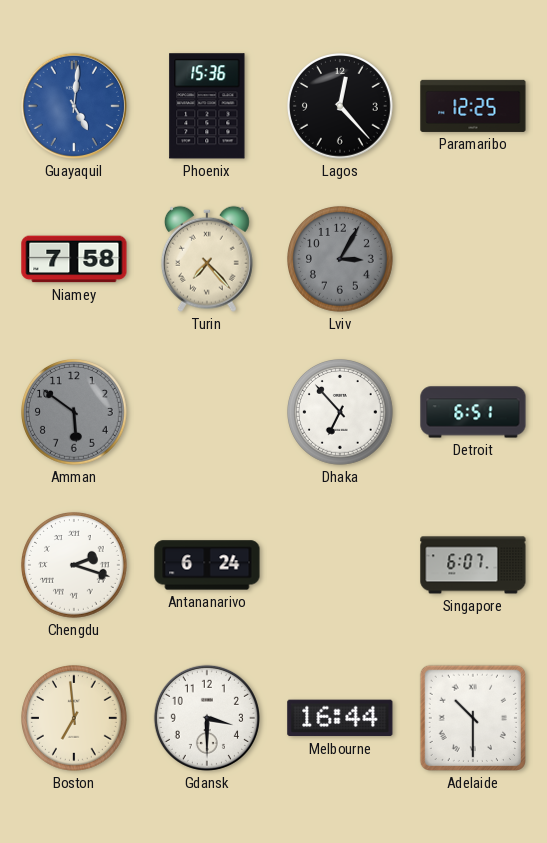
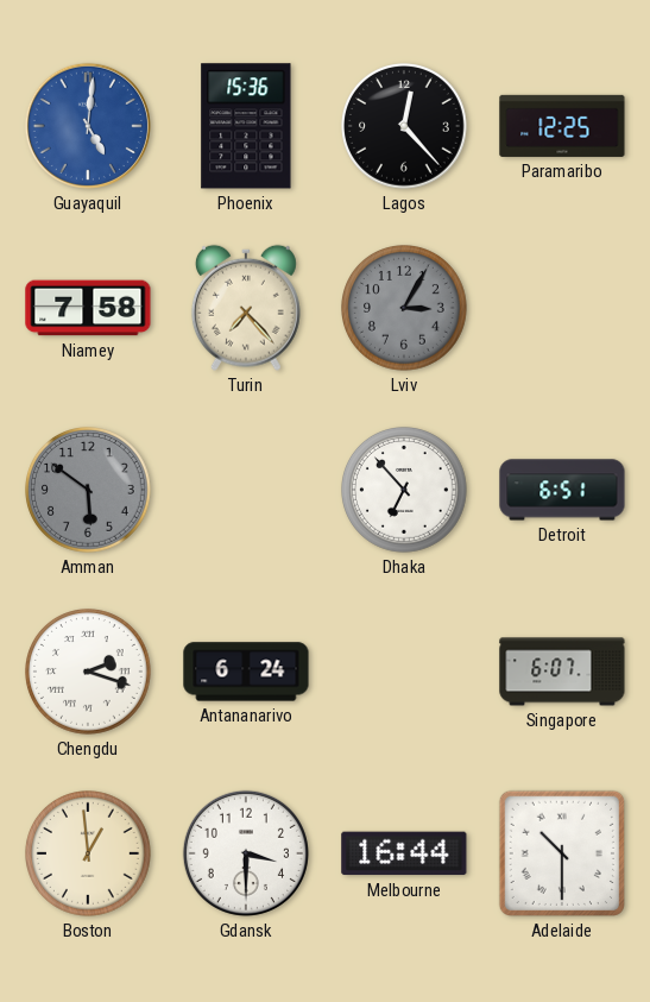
Boston: 6:59 -> 12:59 (89, 855)
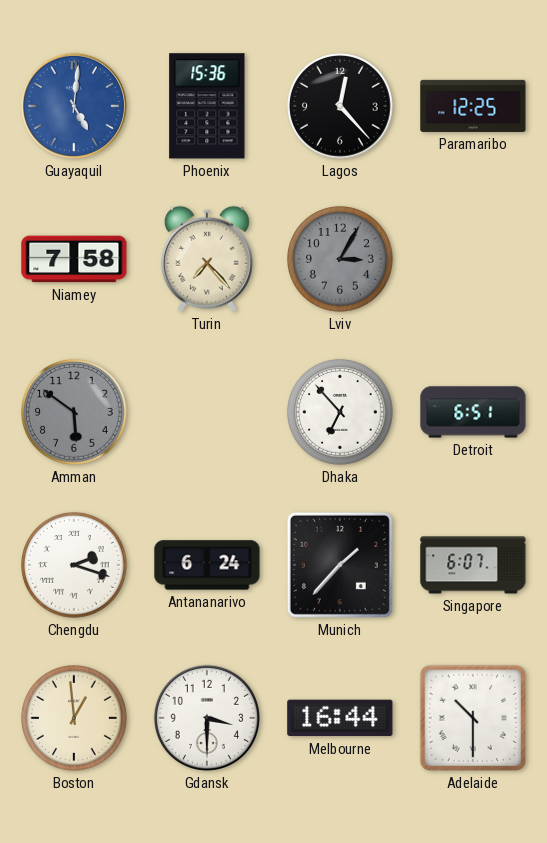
Munich: none -> 1:37 (340, 565)
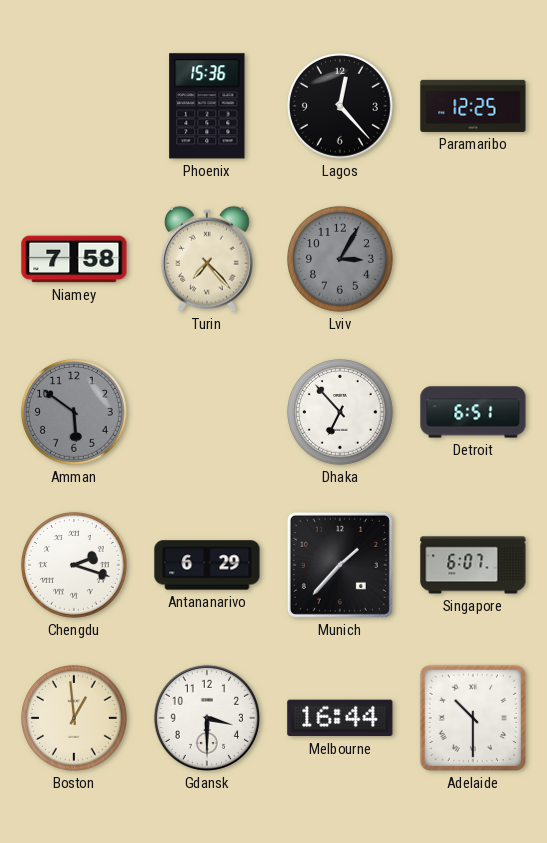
Guayaquil: 5:01 -> none (74, 106)
Antananarivo: 6:24 -> 6:29 (207, 565)
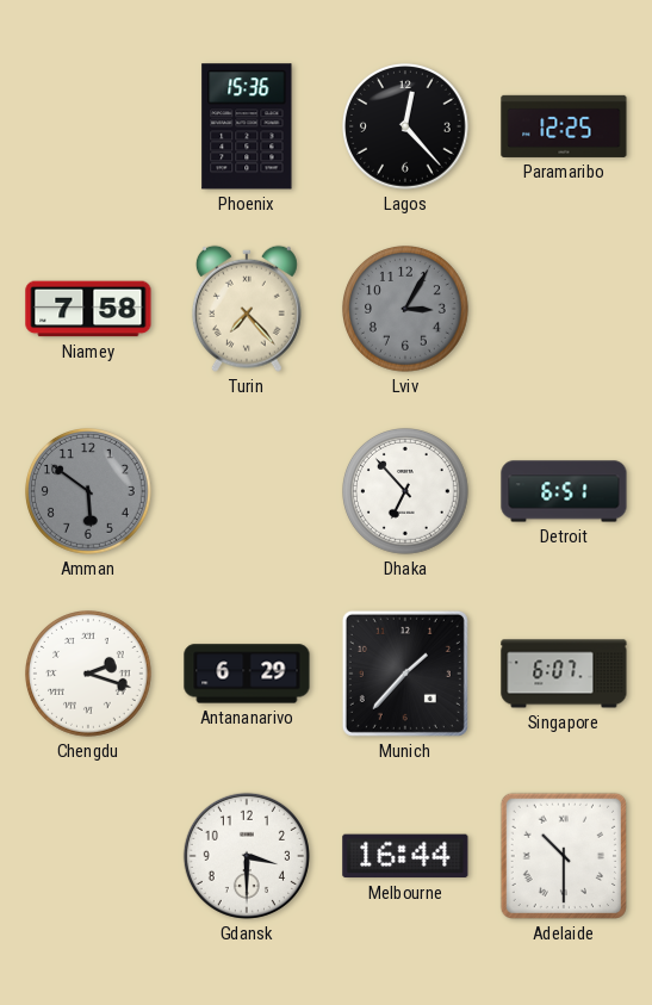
Boston: 12:59 -> none (75, 719)
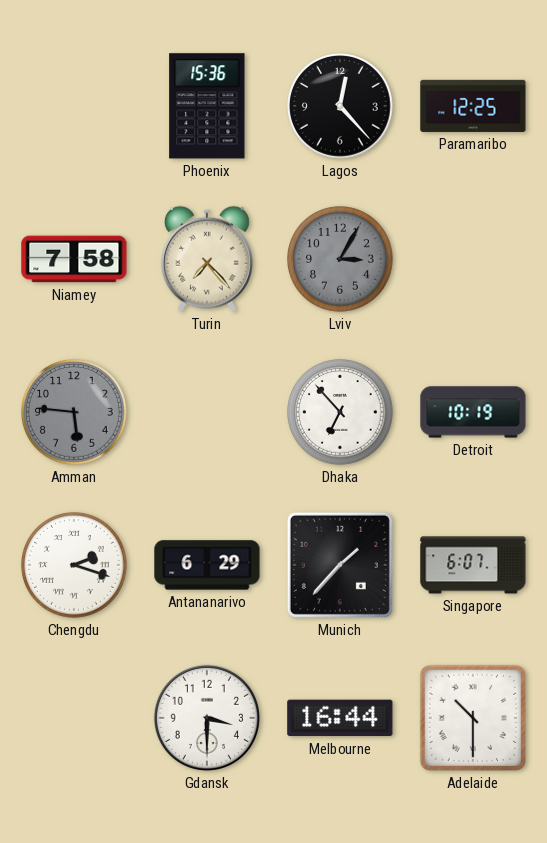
Amman: 5:51 -> 5:46 (75, 413)
Detroit: 6:51 -> 10:19 (473, 412)
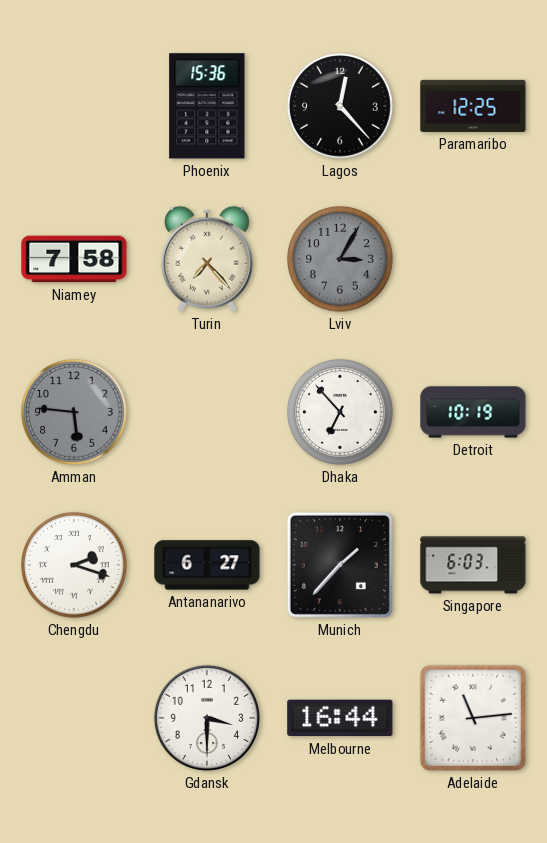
Antananarivo: 6:29 -> 6:27 (207, 565)
Singapore: 6:07 -> 6:03 (473, 565)
Adelaide: 10:30 -> 11:14 (473, 718)
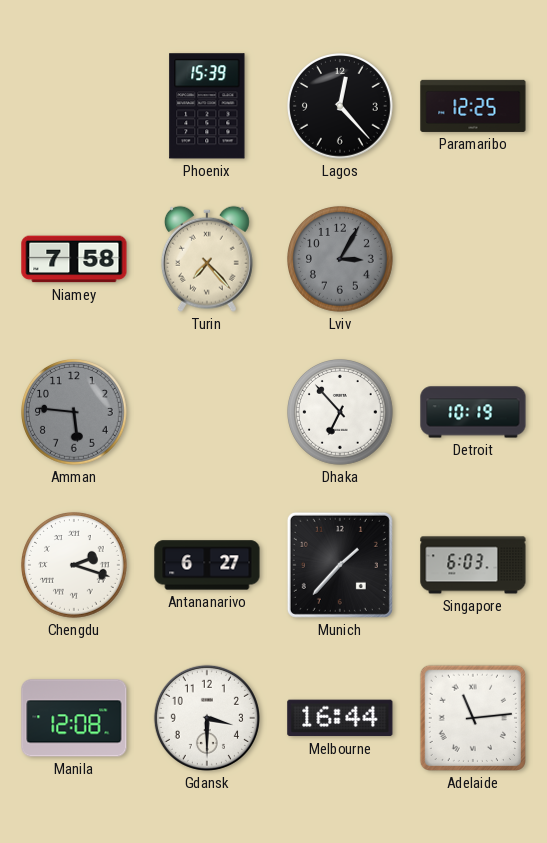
Phoenix: 15:36 -> 15:39 (207, 106)
Manila: none -> 12:08 (74, 718)
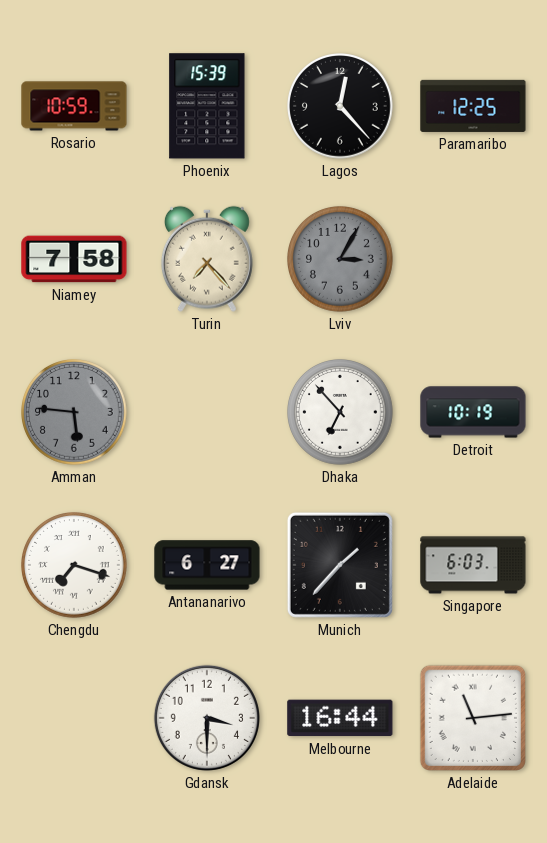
Rosario: none -> 10:59 (74, 106)
Chengdu: 2:18 -> 7:18 (75, 566)
Manila: 12:08 -> none (74, 718)
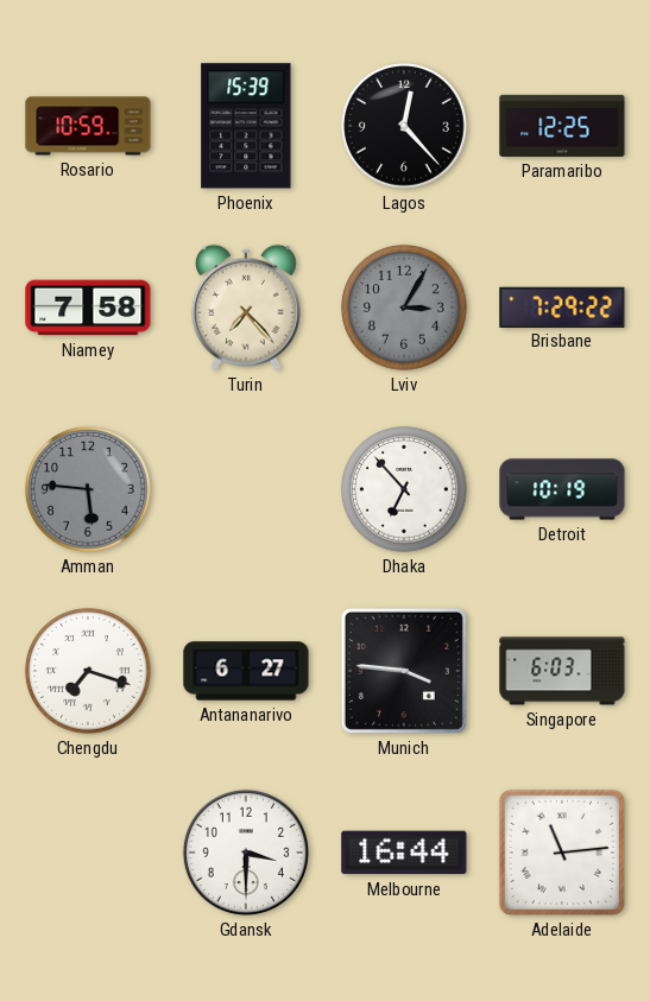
Brisbane: none -> 7:29 (562, 306)
Munich: 1:37 -> 3:46 (404, 671)
